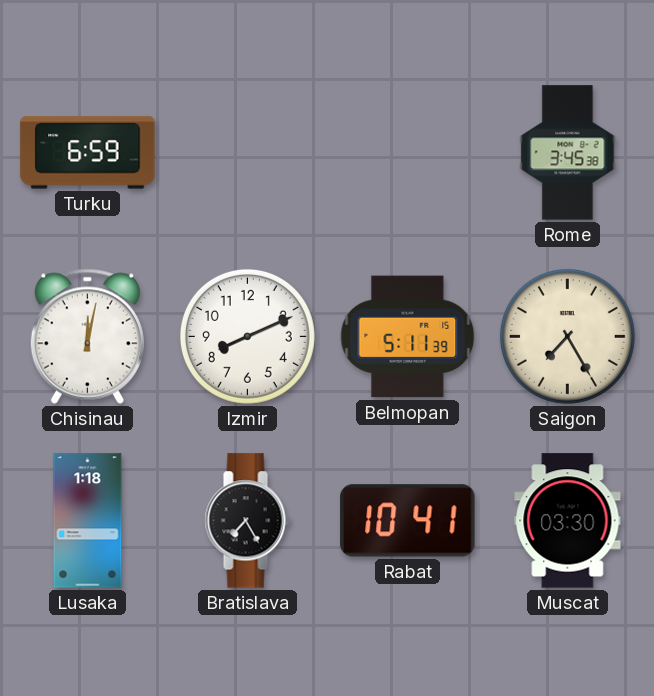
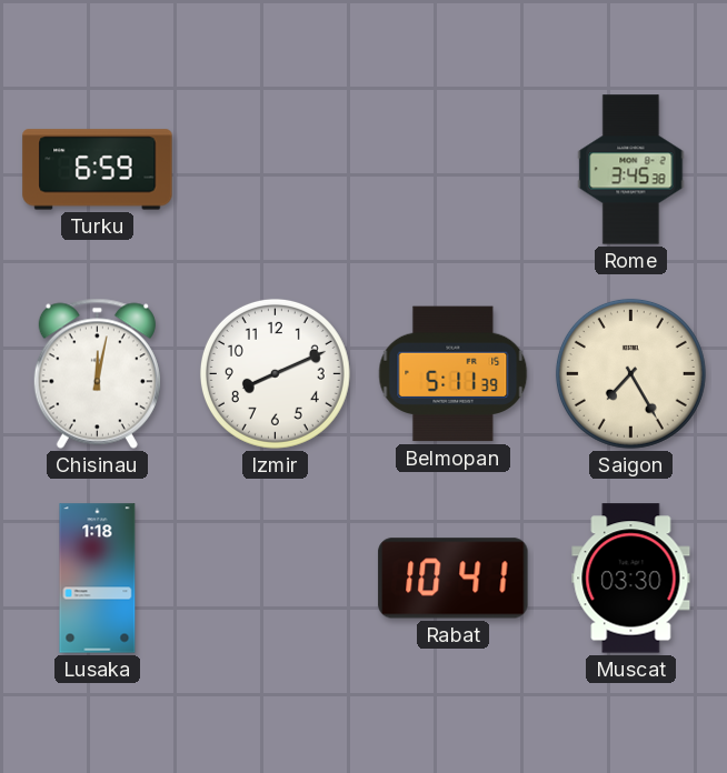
Bratislava: 7:25 -> none (247, 521)
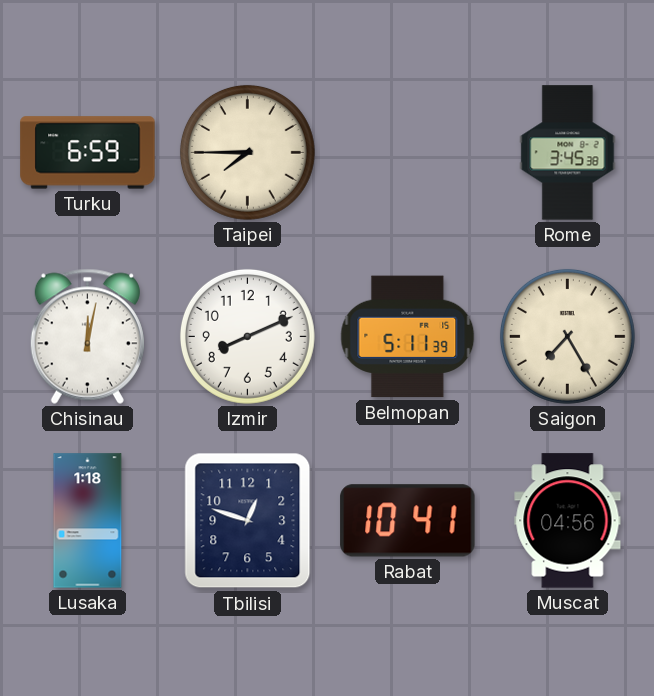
Taipei: none -> 7:45 (247, 152)
Tbilisi: none -> 12:48 (248, 521)
Muscat: 03:30 -> 04:56 (568, 521)
